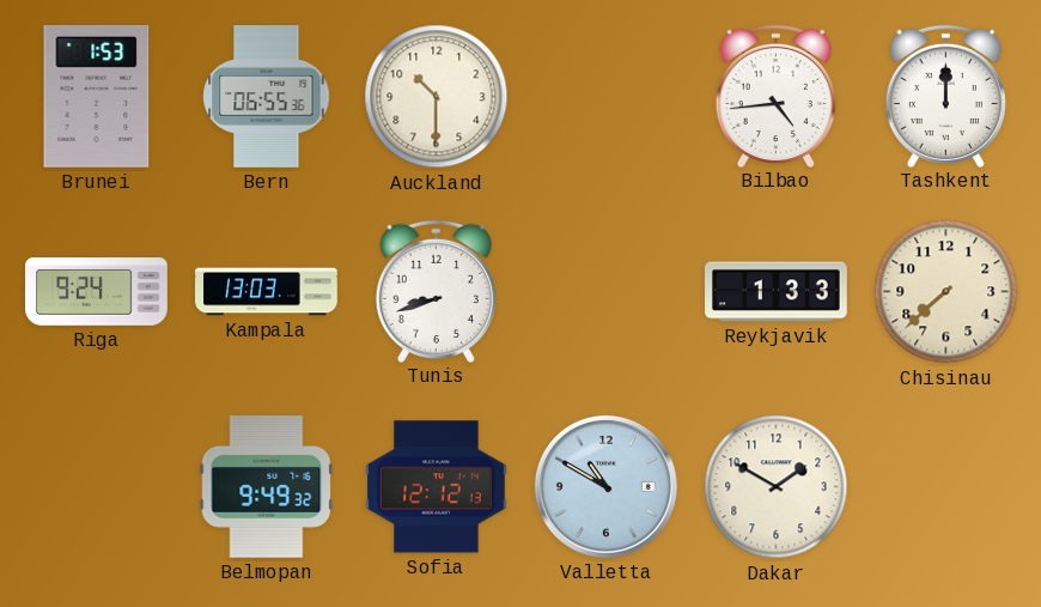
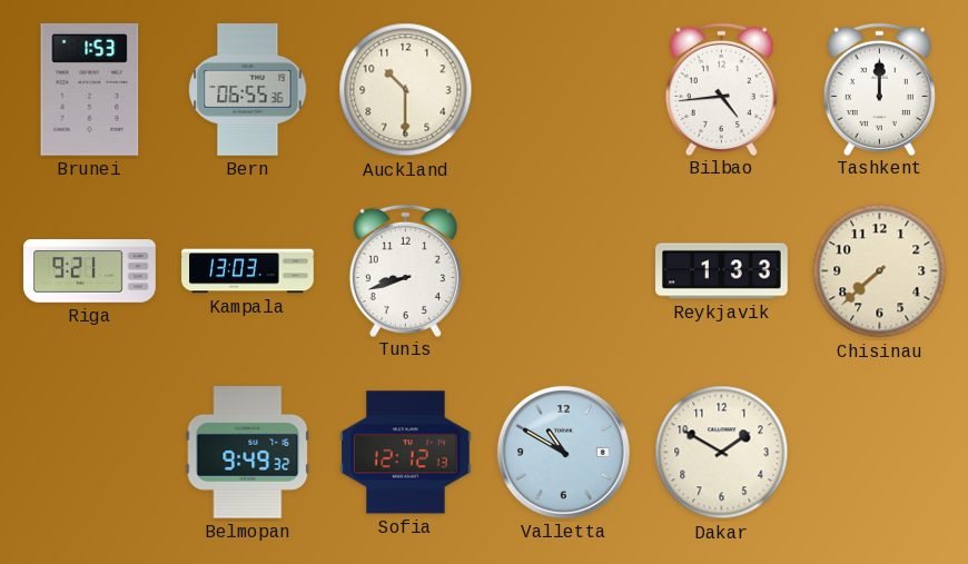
Riga: 9:24 -> 9:21 (90, 271)
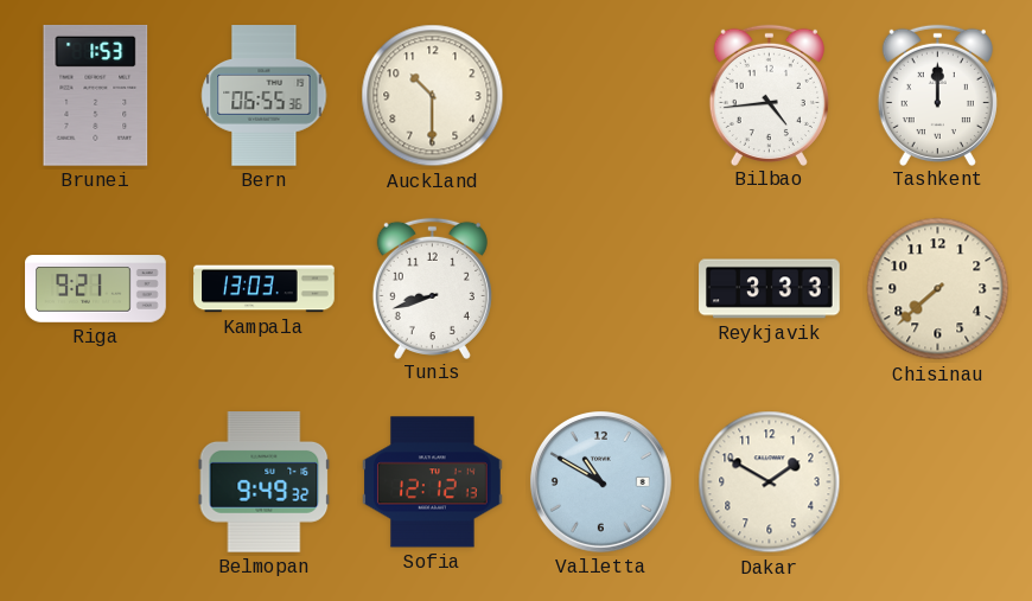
Reykjavik: 1:33 -> 3:33 (770, 289)
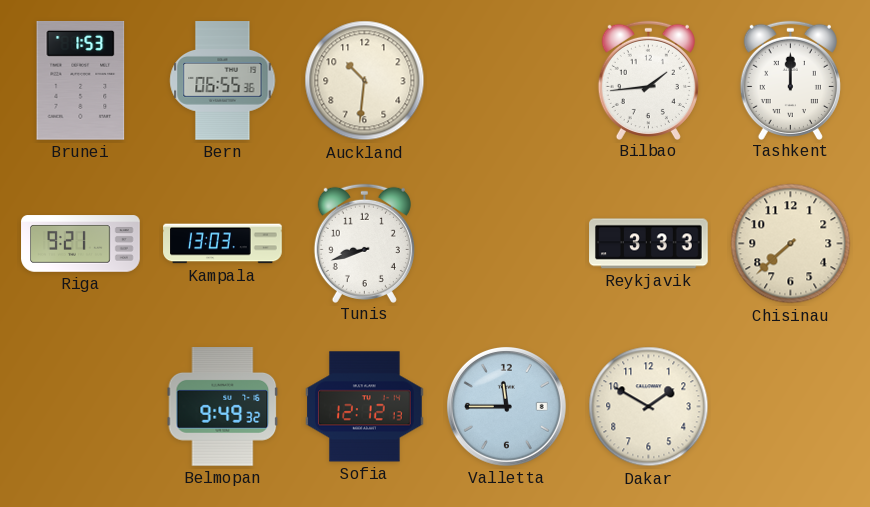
Auckland: 10:30 -> 10:31 (365, 81)
Bilbao: 4:44 -> 1:44 (648, 80)
Valletta: 10:50 -> 11:45 (506, 406)
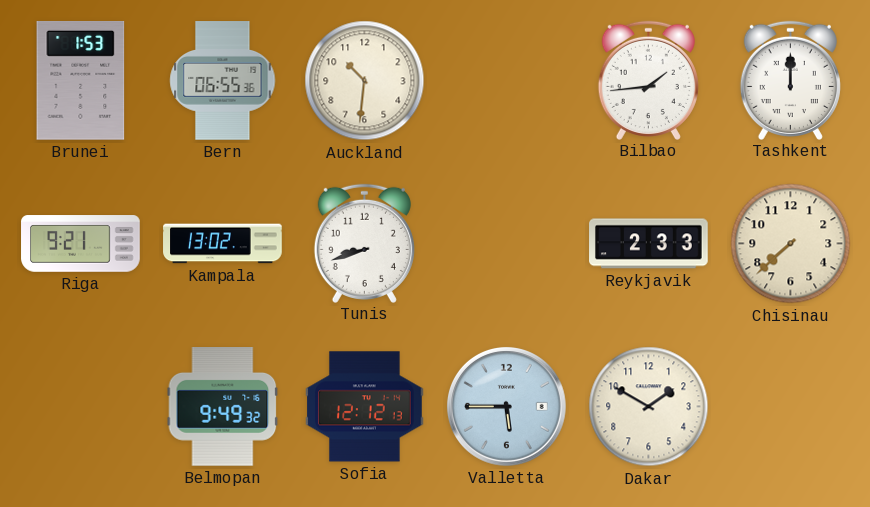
Kampala: 13:03 -> 13:02 (223, 244)
Reykjavik: 3:33 -> 2:33 (649, 244)
Valletta: 11:45 -> 5:45 (506, 406)
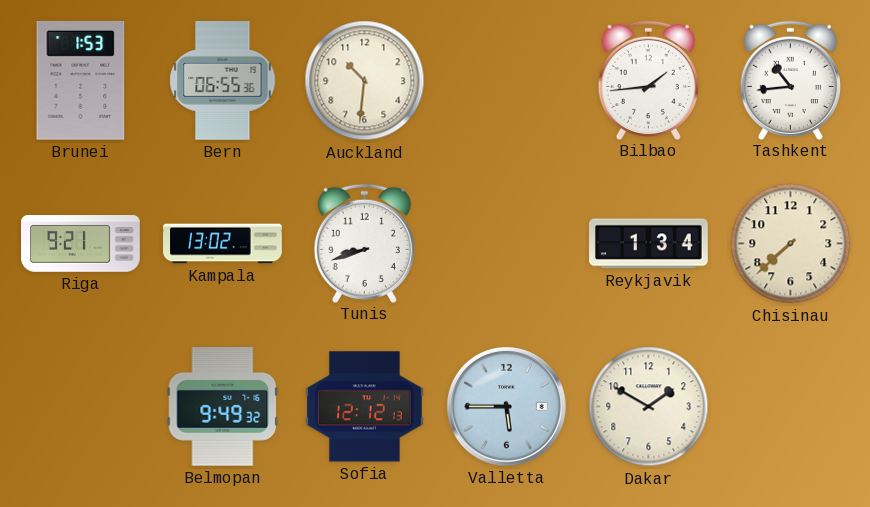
Tashkent: 12:00 -> 10:44 (790, 80)
Reykjavik: 2:33 -> 1:34 (649, 244)
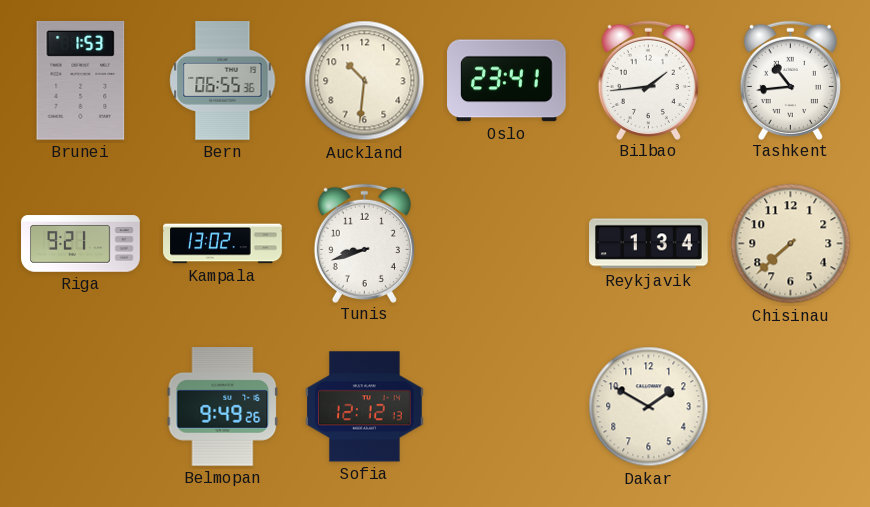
Oslo: none -> 23:41 (507, 81)
Belmopan: 9:49:32 -> 9:49:26 (223, 407)
Valletta: 5:45 -> none (506, 406)
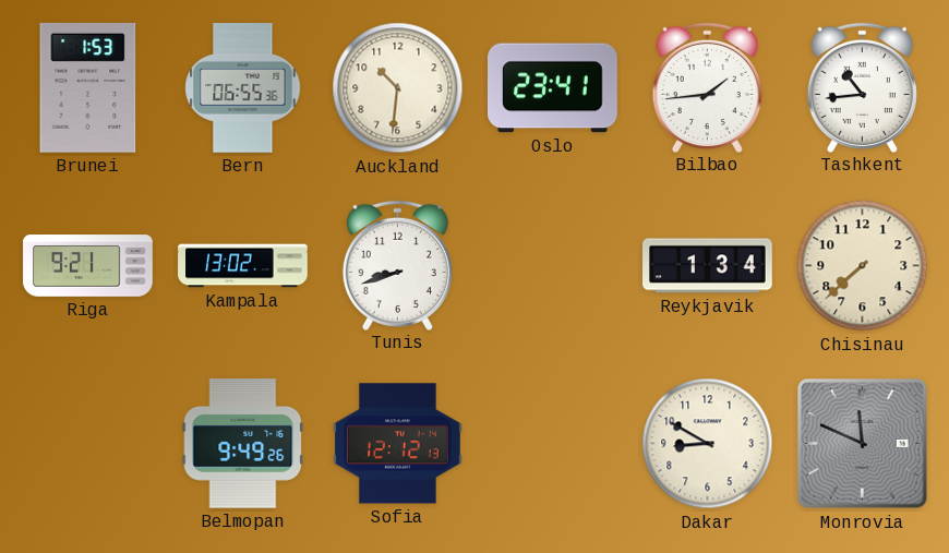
Dakar: 1:50 -> 8:50 (708, 444)
Monrovia: none -> 11:49 (863, 444)
